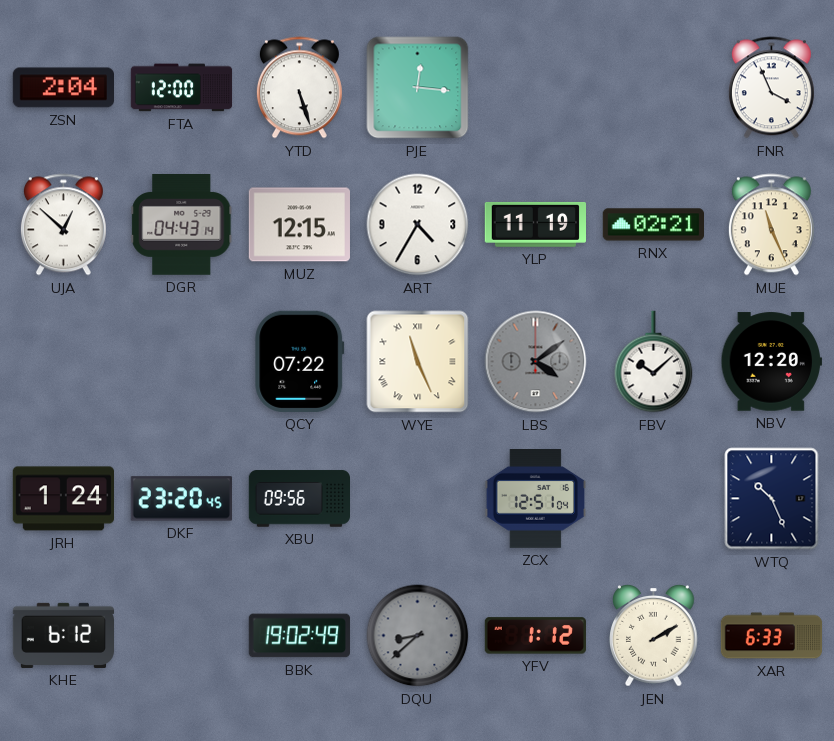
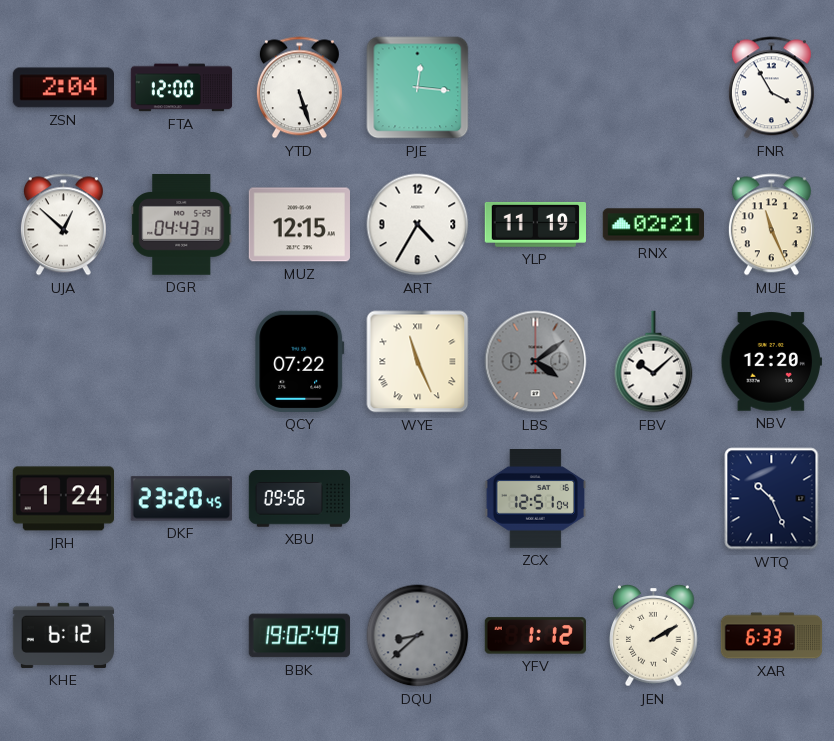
FNR: 3:56 -> 3:55 (771, 88)
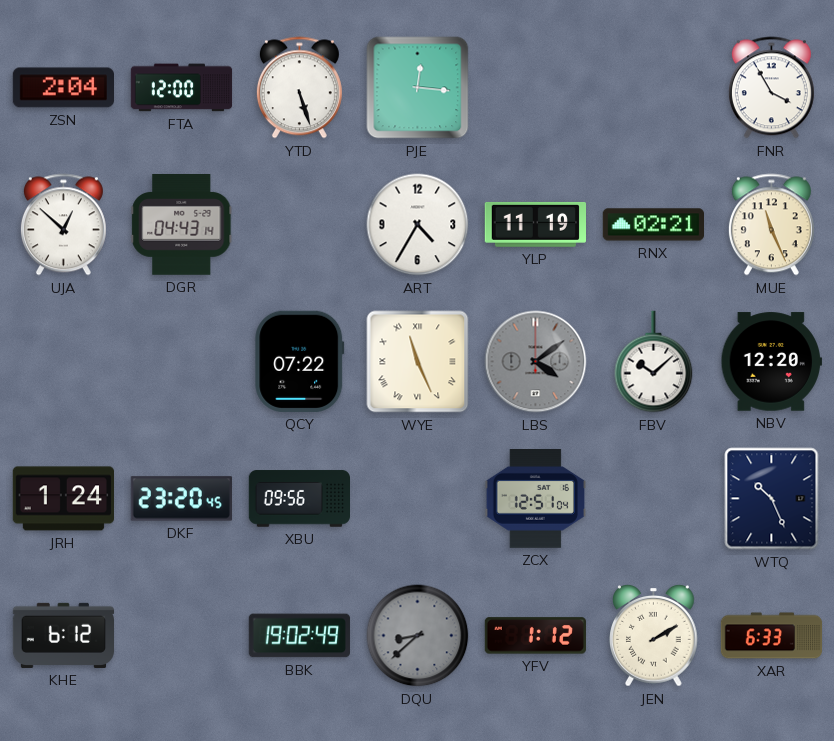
MUZ: 12:15 -> none (299, 225)
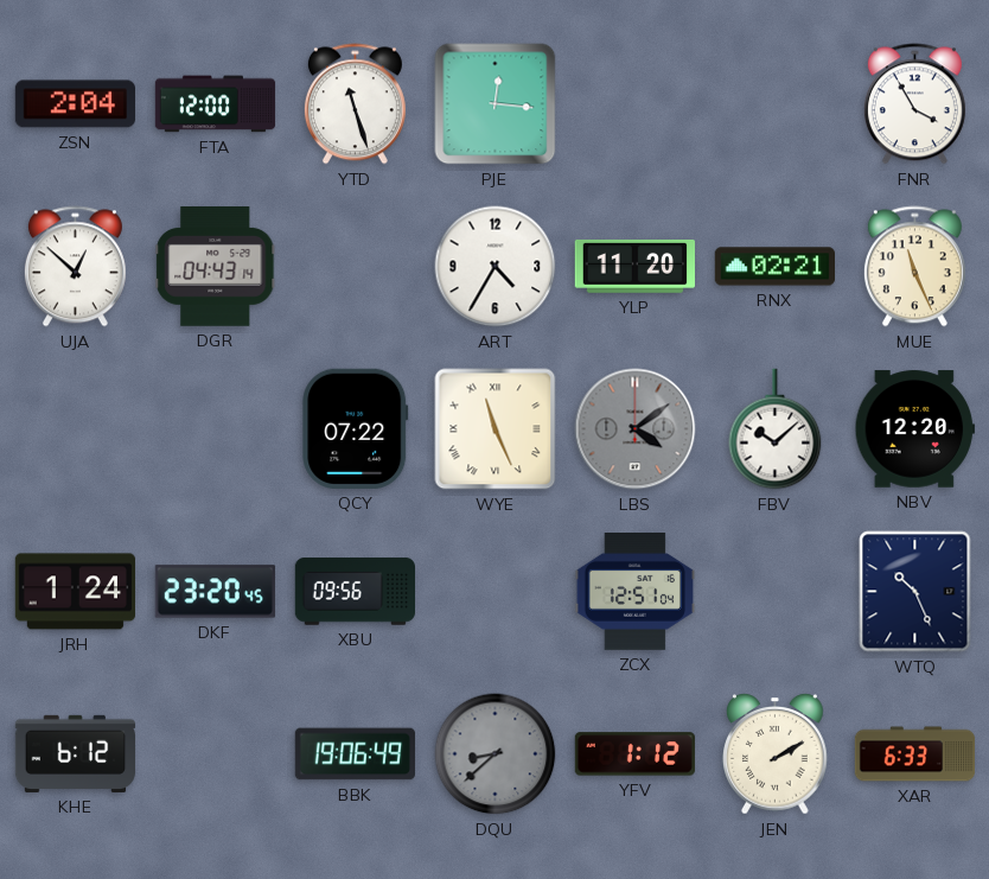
YTD: 5:27 -> 11:27 (355, 104)
YLP: 11:19 -> 11:20 (634, 267)
BBK: 19:02 -> 19:06 (355, 754)
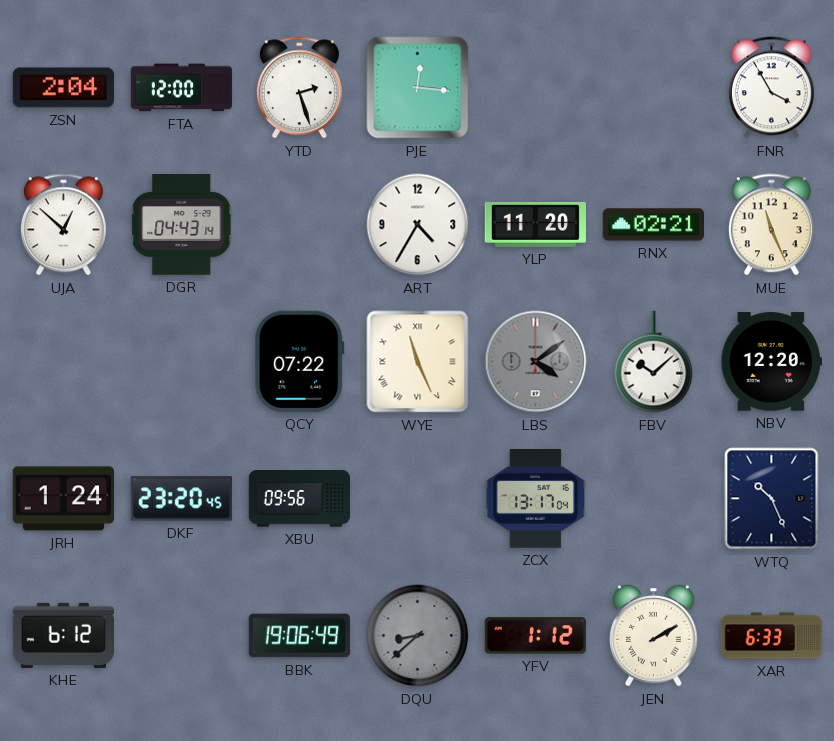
YTD: 11:27 -> 2:27 (299, 88)
ZCX: 12:51 -> 13:17 (535, 499)
